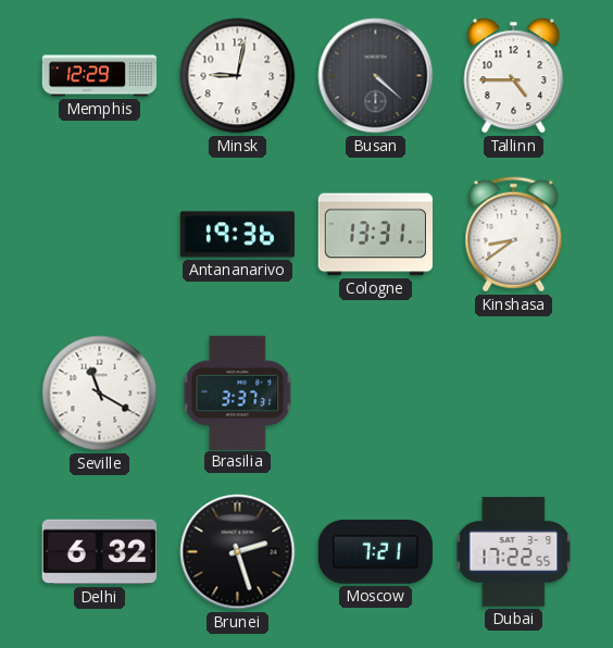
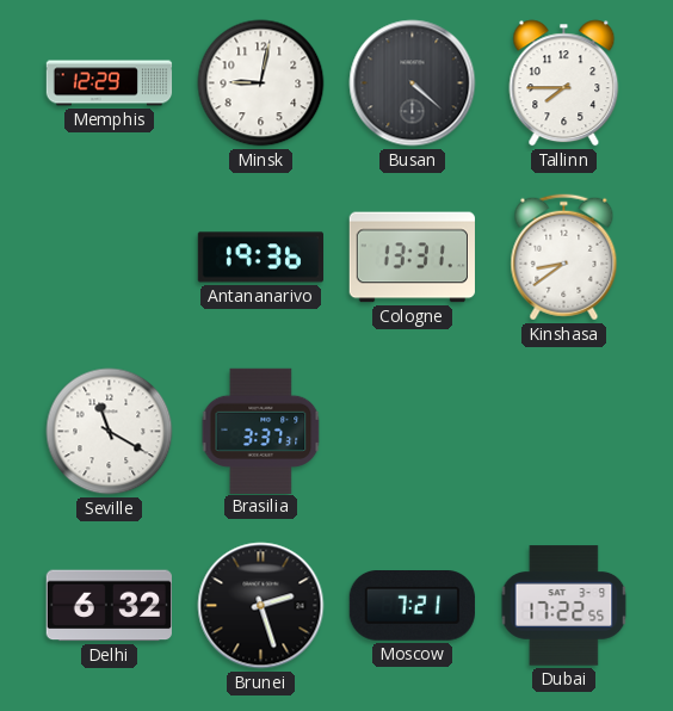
Tallinn: 4:45 -> 7:45 (564, 84)
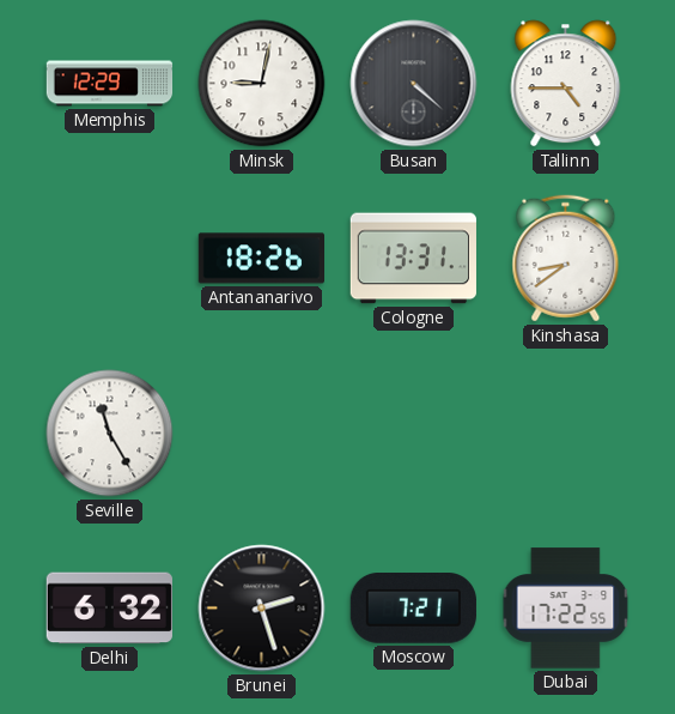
Tallinn: 7:45 -> 4:45 (566, 84)
Antananarivo: 19:36 -> 18:26 (261, 259)
Seville: 11:20 -> 11:25 (110, 434)
Brasilia: 3:37 -> none (261, 431)
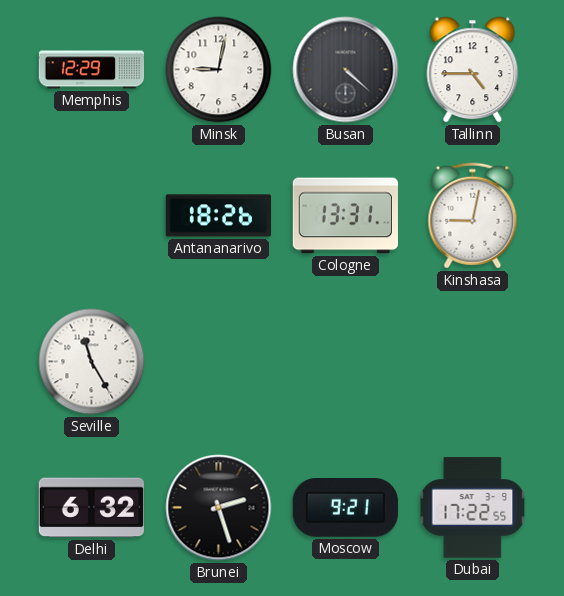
Kinshasa: 8:39 -> 9:02 (473, 216)
Moscow: 7:21 -> 9:21 (345, 508)
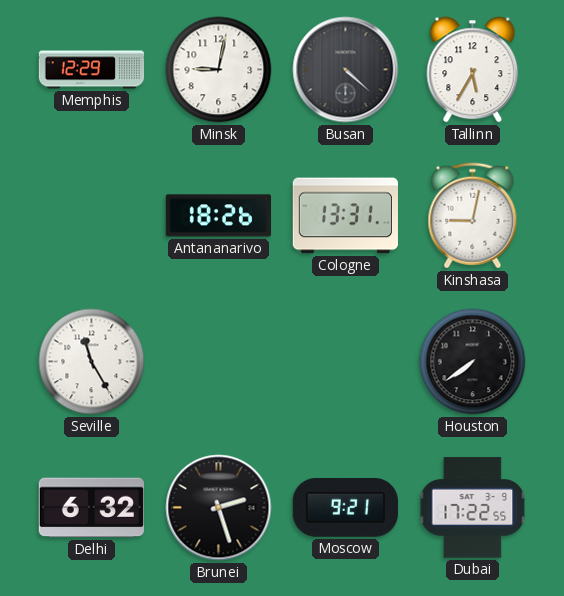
Tallinn: 4:45 -> 5:35 (473, 70)
Houston: none -> 7:39 (473, 362)
